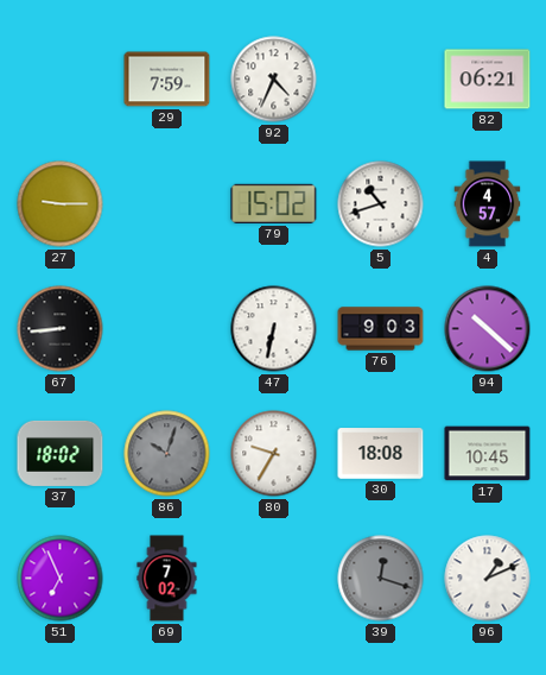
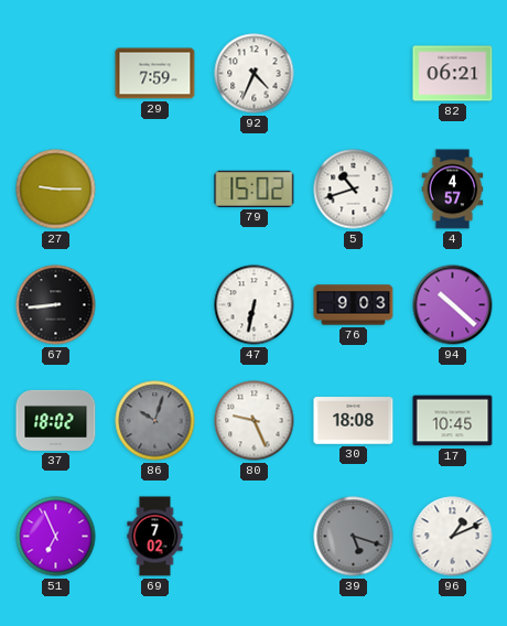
80: 9:35 -> 9:26 (255, 421)
39: 12:18 -> 5:18 (354, 537)
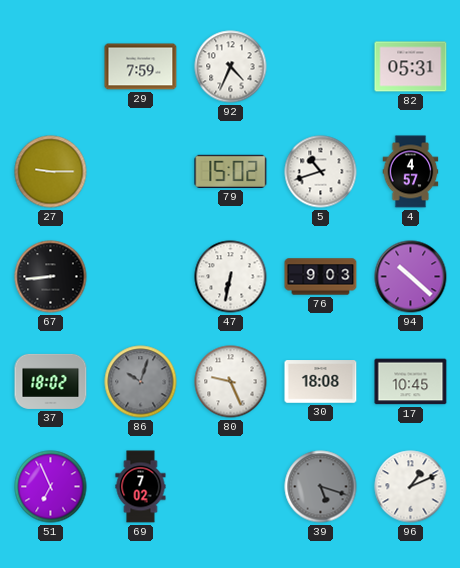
82: 06:21 -> 05:31 (411, 67)
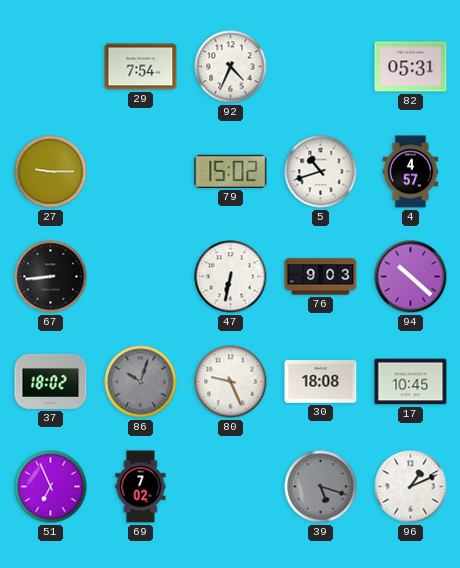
29: 7:59 -> 7:54 (141, 67)
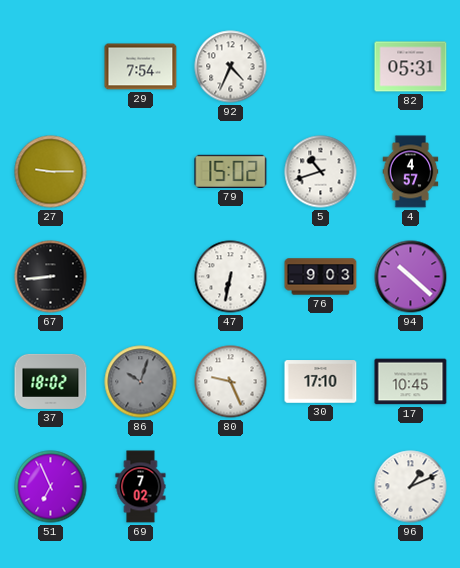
30: 18:08 -> 17:10 (321, 382)
39: 5:18 -> none (321, 487)
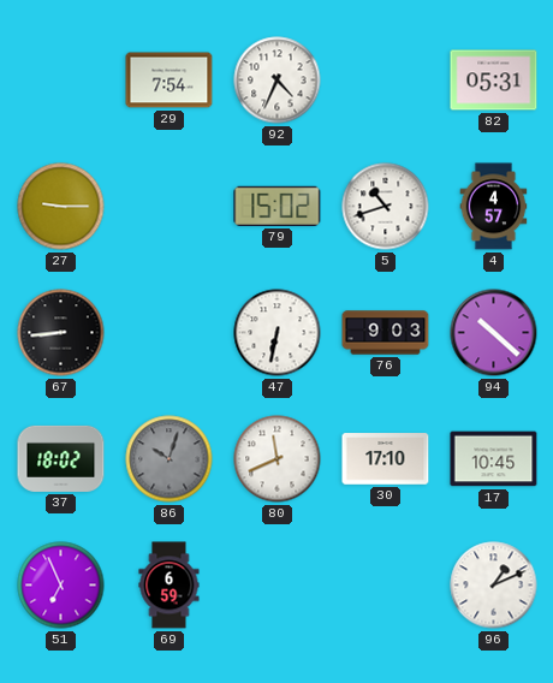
80: 9:26 -> 11:41 (278, 459)
69: 7:02 -> 6:59 (170, 586)
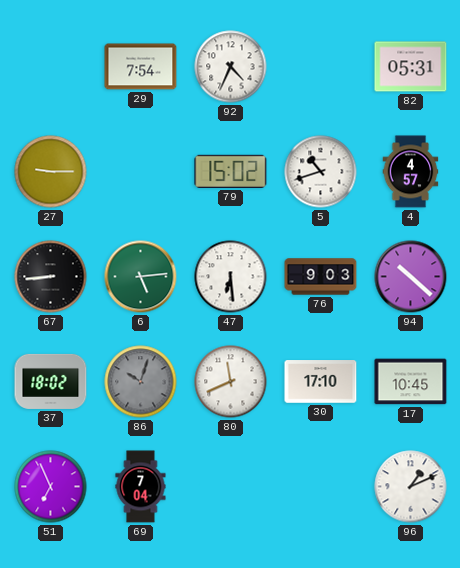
6: none -> 5:14 (141, 277)
47: 6:32 -> 6:29 (231, 277)
69: 6:59 -> 7:04 (141, 487)
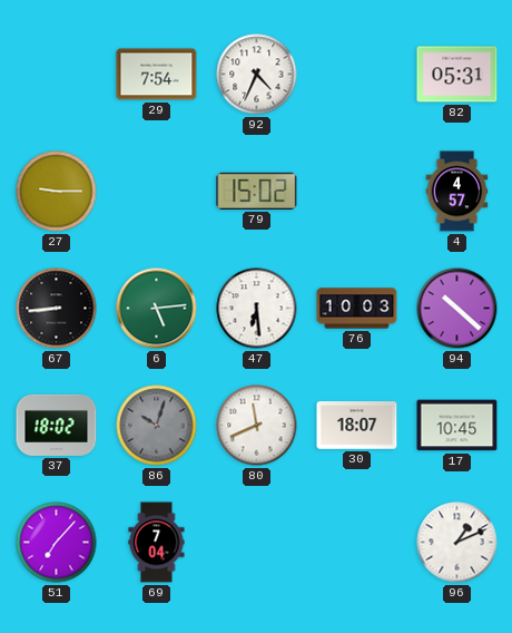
5: 10:42 -> none (321, 172)
76: 9:03 -> 10:03 (357, 309)
30: 17:10 -> 18:07 (357, 426)
51: 6:56 -> 7:07 (57, 543)
